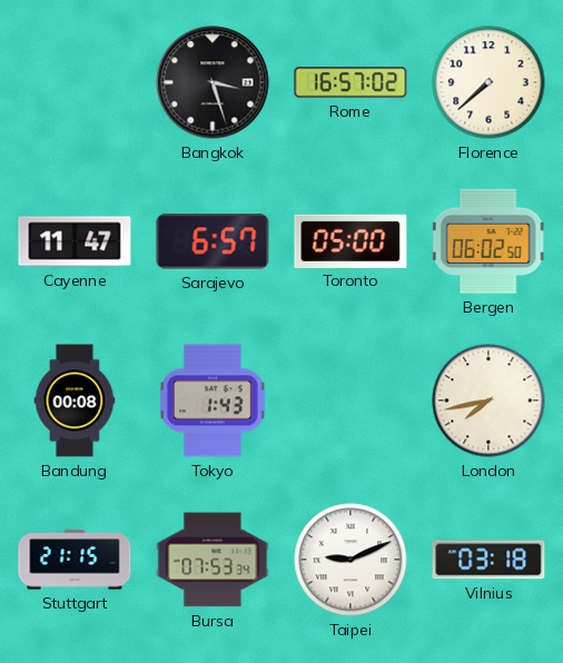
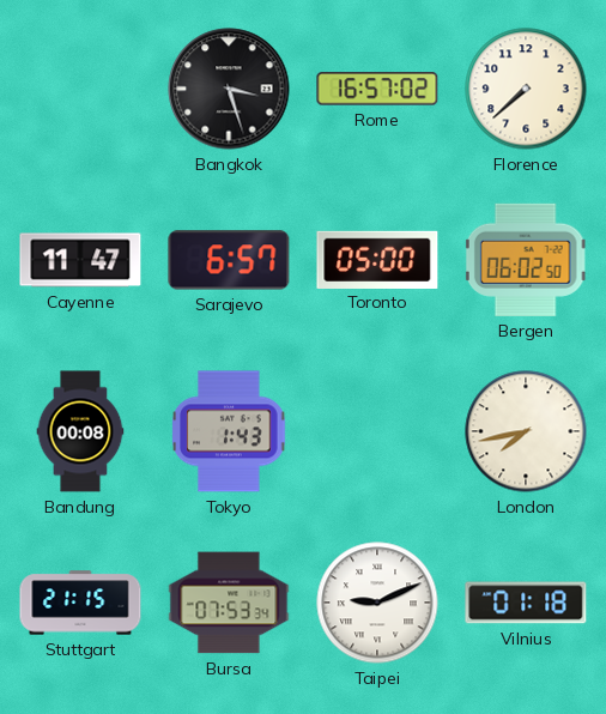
Vilnius: 03:18 -> 01:18 (526, 603)
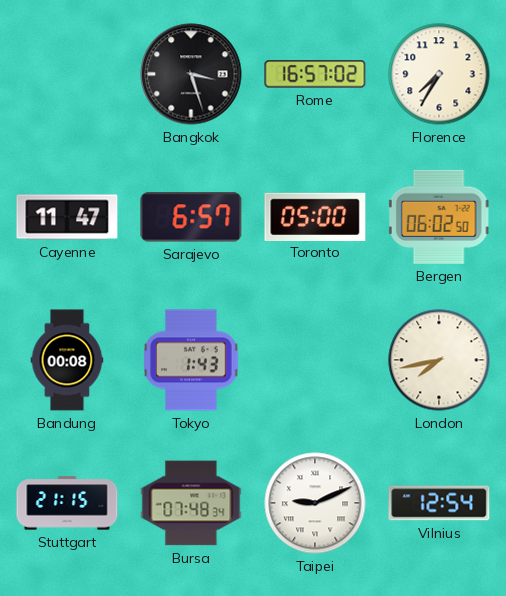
Florence: 7:38 -> 7:35 (439, 74)
Bursa: 07:53 -> 07:48 (191, 503)
Vilnius: 01:18 -> 12:54 (439, 503)
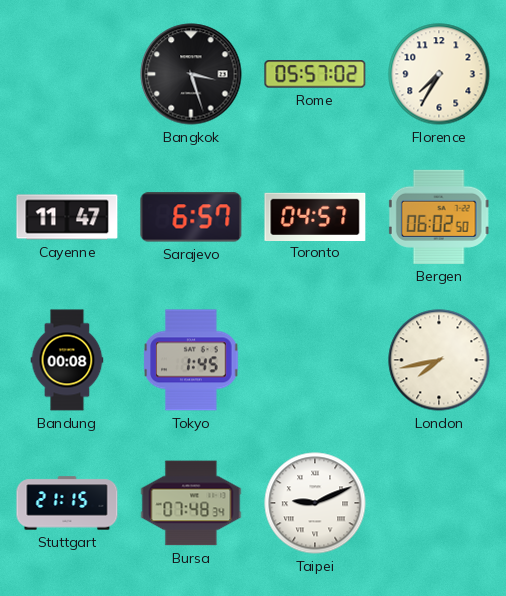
Rome: 16:57 -> 05:57 (315, 74)
Toronto: 05:00 -> 04:57 (315, 216)
Tokyo: 1:43 -> 1:45 (191, 360)
Vilnius: 12:54 -> none (439, 503)
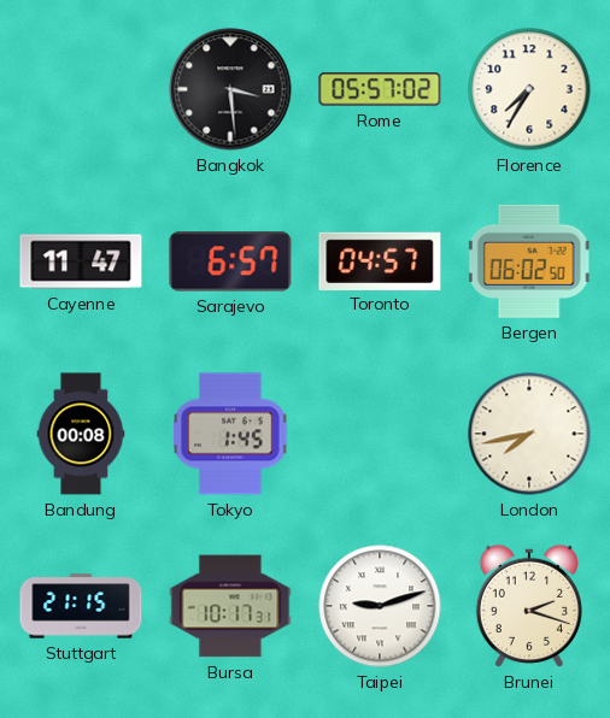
Bangkok: 3:27 -> 3:29 (230, 89)
Bursa: 07:48 -> 10:17 (230, 606)
Taipei: 9:11 -> 9:12 (380, 606)
Brunei: none -> 2:18 (529, 606)
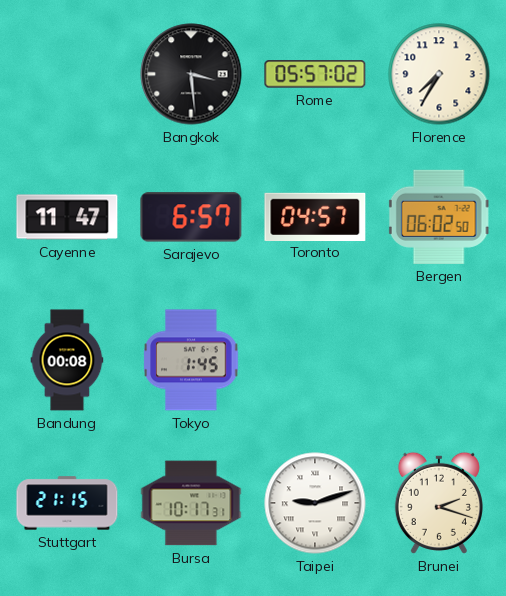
London: 7:43 -> none (529, 434)
